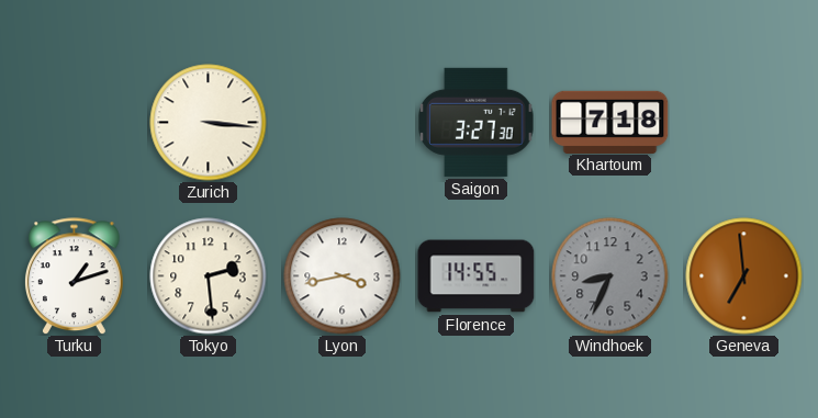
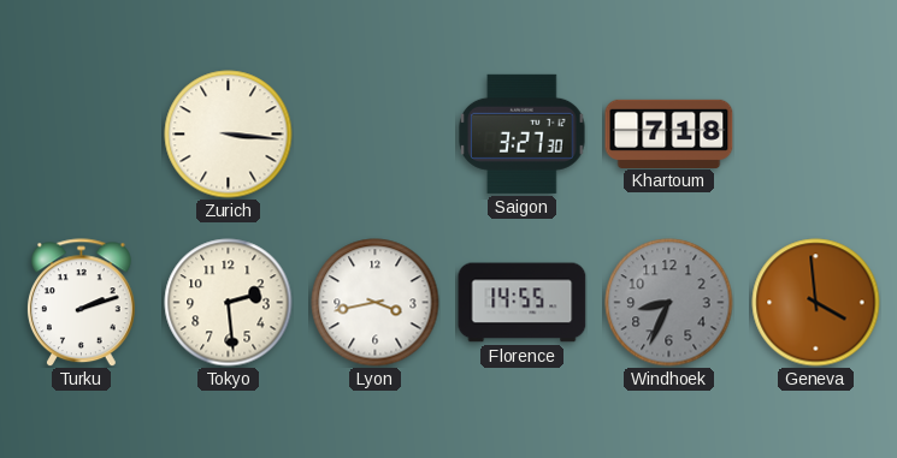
Turku: 1:12 -> 2:12 (81, 303)
Geneva: 6:59 -> 3:59 (816, 303)
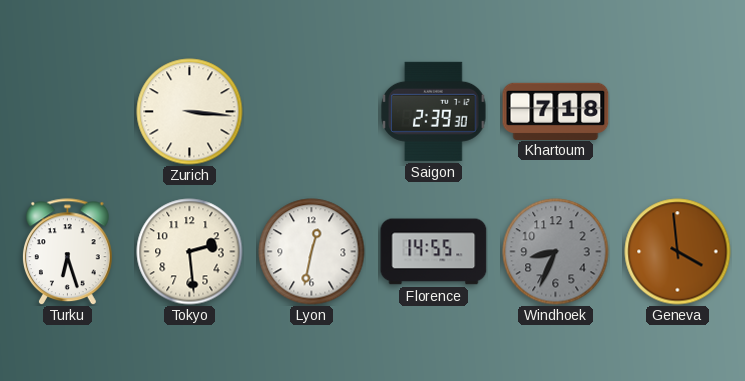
Saigon: 3:27 -> 2:39 (434, 111)
Turku: 2:12 -> 6:27 (67, 252)
Lyon: 3:43 -> 12:32 (312, 252)
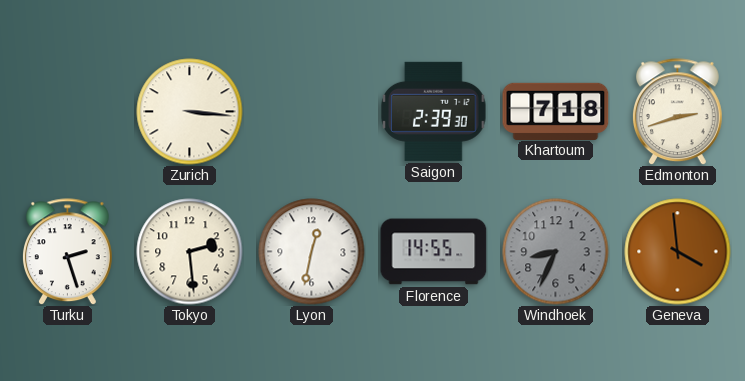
Edmonton: none -> 2:42 (677, 112)
Turku: 6:27 -> 2:27 (67, 252)
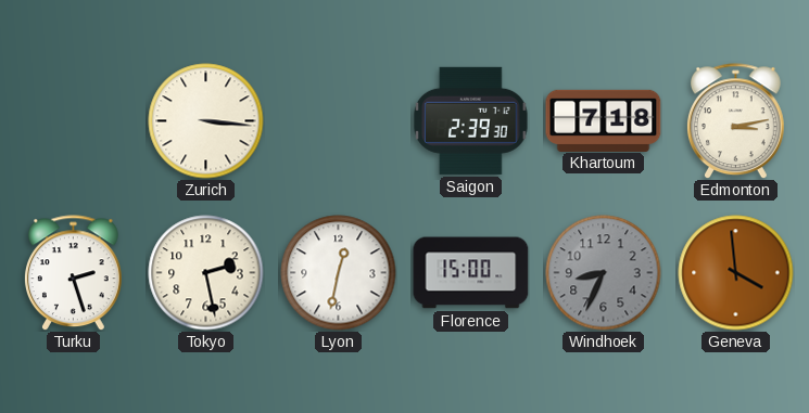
Edmonton: 2:42 -> 3:13 (735, 121)
Tokyo: 2:29 -> 2:28 (206, 273)
Florence: 14:55 -> 15:00 (471, 273)
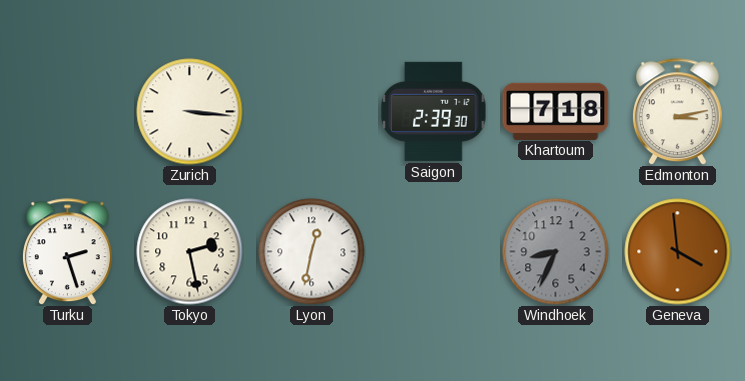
Florence: 15:00 -> none (471, 273)
